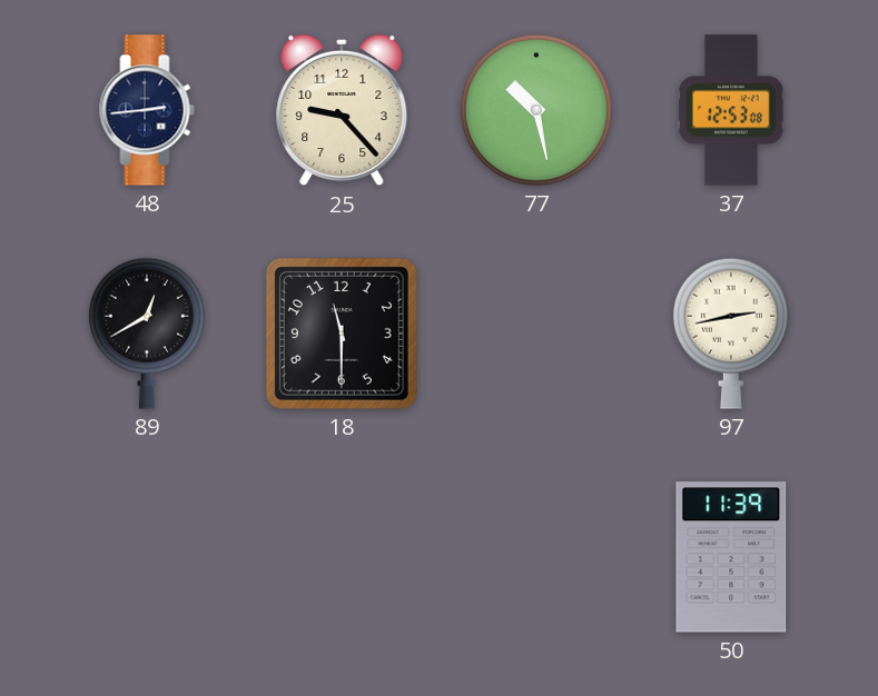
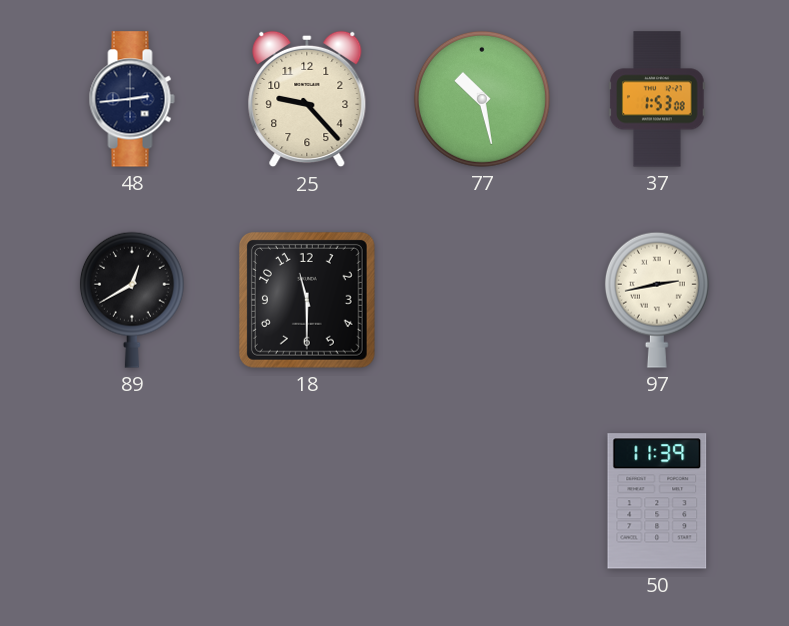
37: 12:53 -> 1:53 (657, 99)
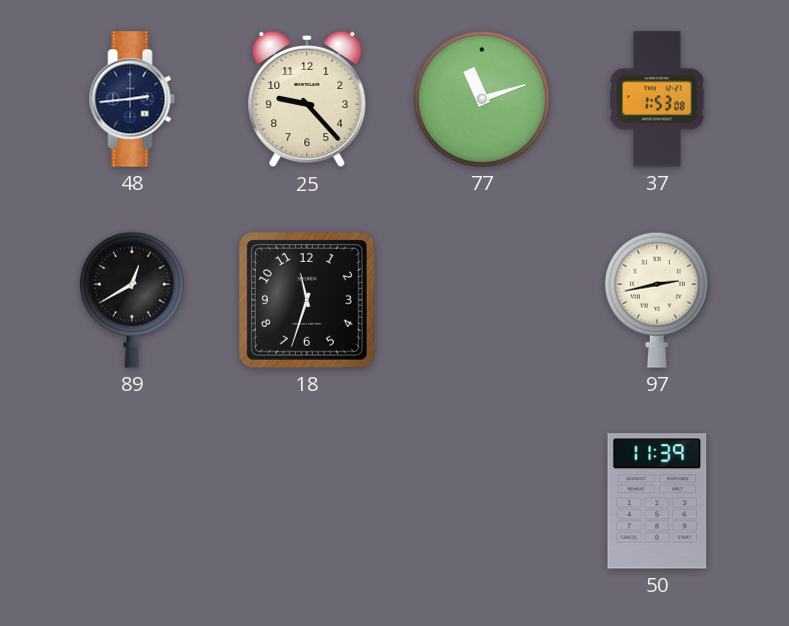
77: 10:28 -> 11:12 (482, 99)
18: 11:30 -> 11:33 (307, 300)
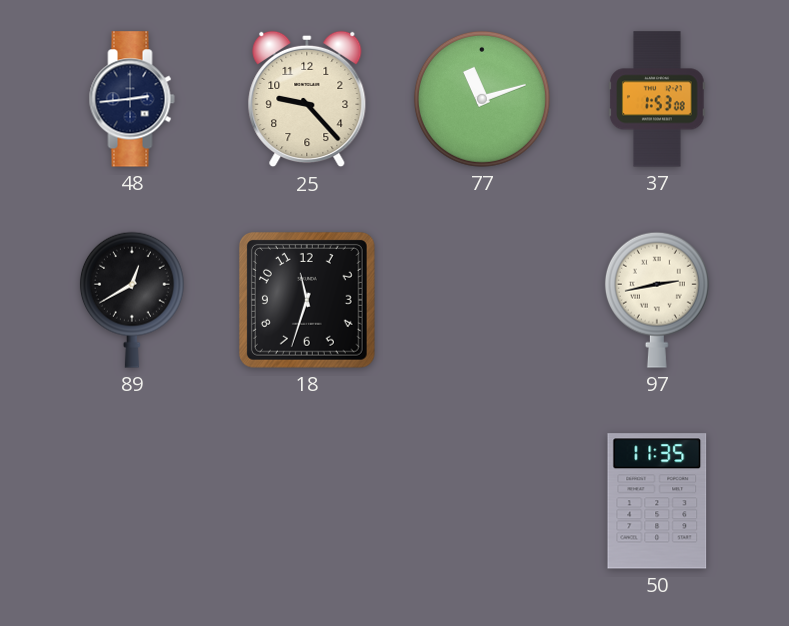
50: 11:39 -> 11:35 (657, 501)
